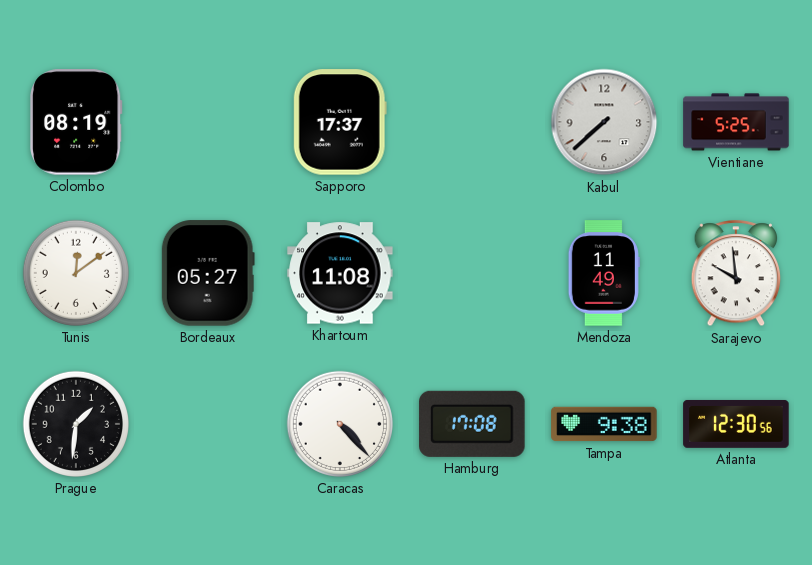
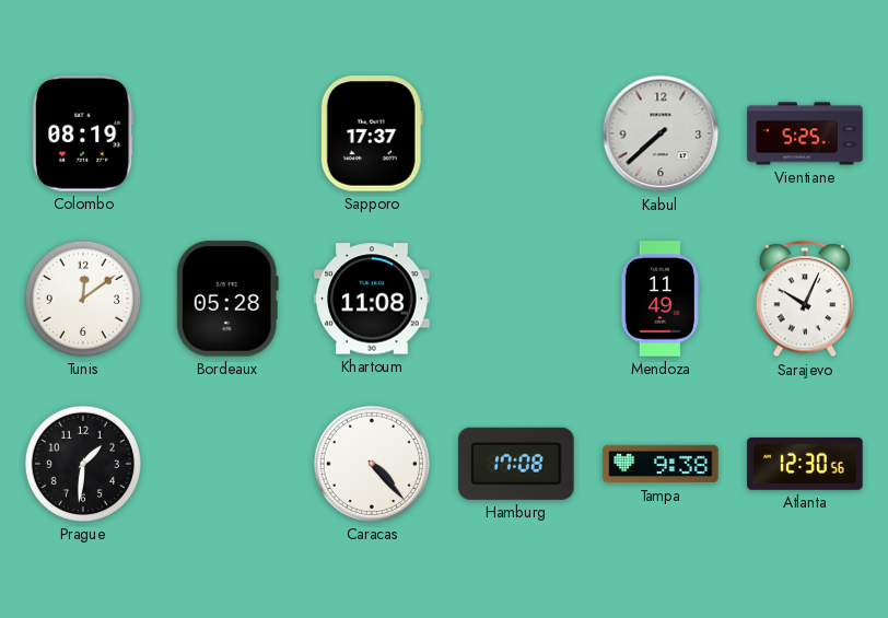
Bordeaux: 05:27 -> 05:28 (227, 299)
Sarajevo: 9:59 -> 10:04 (805, 300)
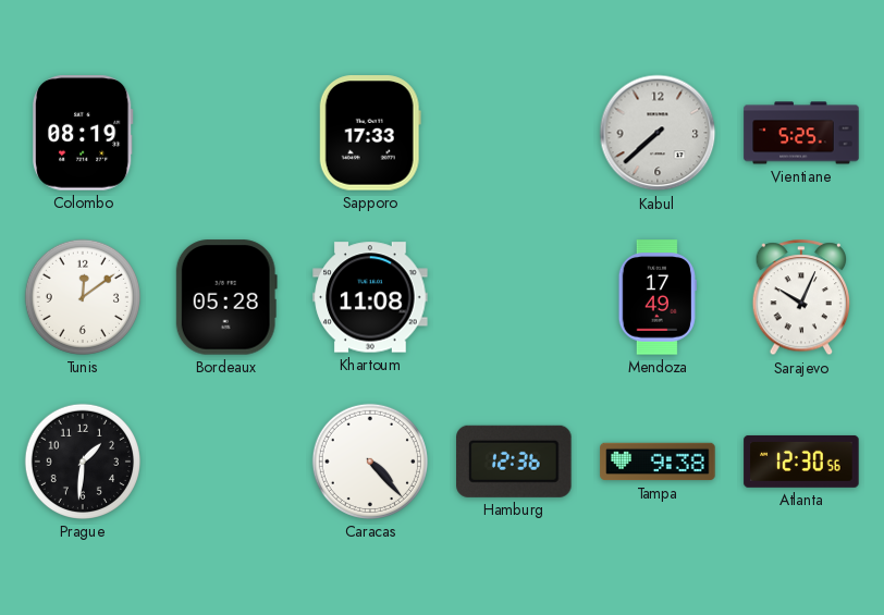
Sapporo: 17:37 -> 17:33 (370, 133)
Mendoza: 11:49 -> 17:49 (658, 297)
Hamburg: 17:08 -> 12:36 (514, 462)
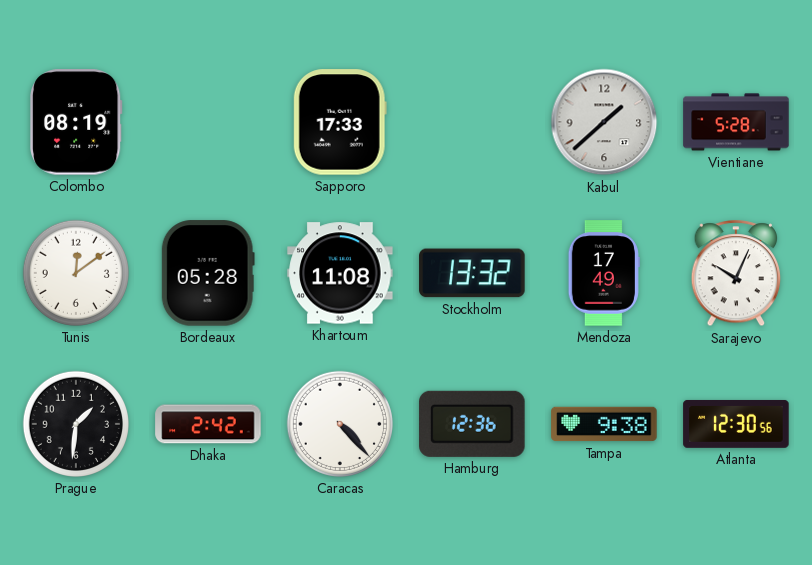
Kabul: 7:38 -> 1:38 (604, 122)
Vientiane: 5:25 -> 5:28 (736, 122)
Stockholm: none -> 13:32 (472, 273)
Dhaka: none -> 2:42 (208, 424)
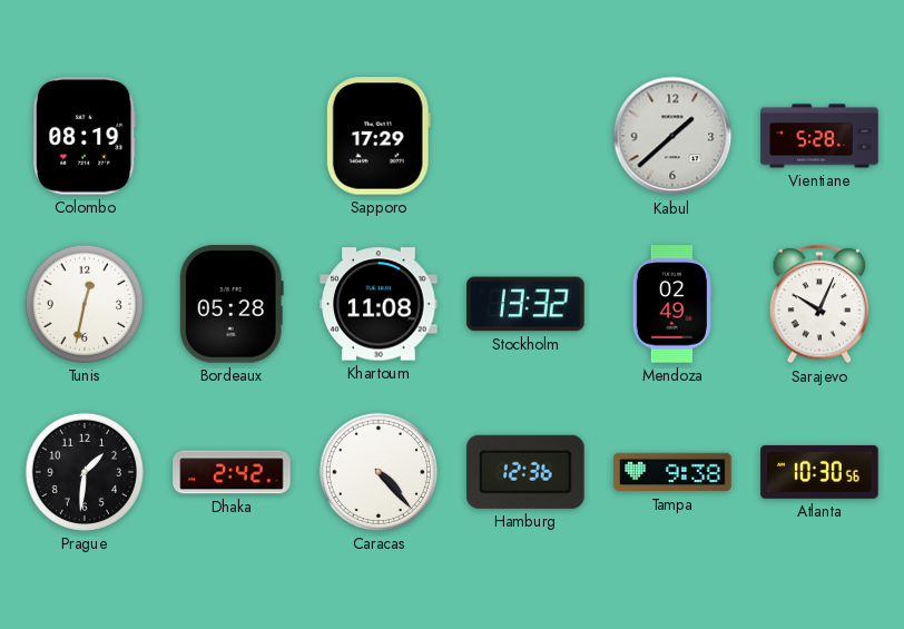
Sapporo: 17:33 -> 17:29 (379, 136)
Tunis: 12:09 -> 12:32 (85, 304)
Mendoza: 17:49 -> 02:49 (672, 304)
Atlanta: 12:30 -> 10:30 (819, 472)
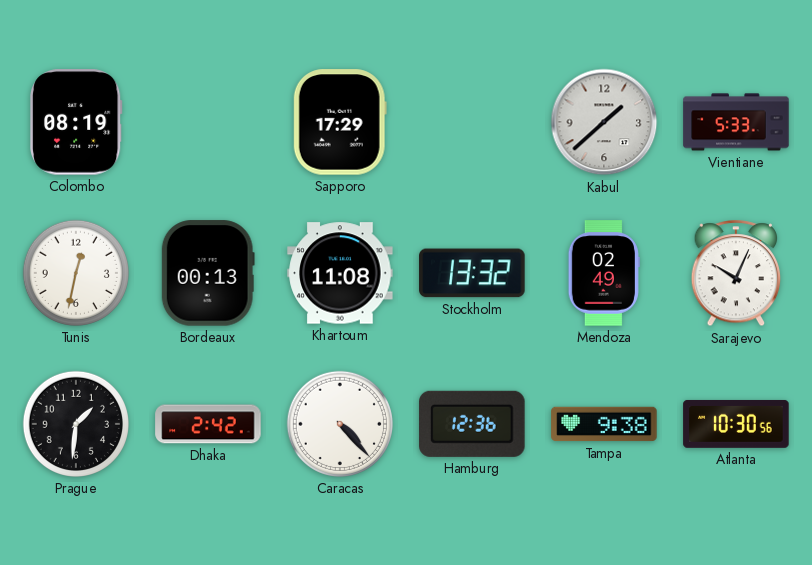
Vientiane: 5:28 -> 5:33 (736, 122)
Bordeaux: 05:28 -> 00:13 (208, 273)
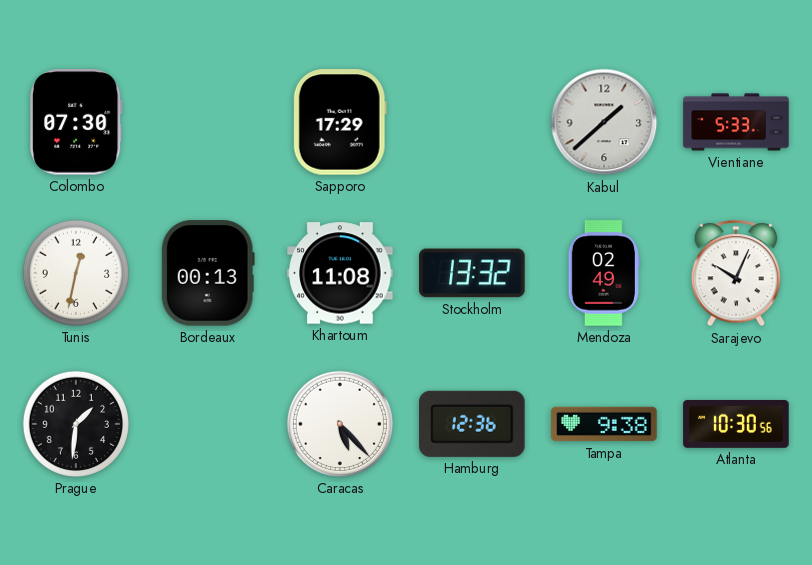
Colombo: 08:19 -> 07:30 (77, 122)
Dhaka: 2:42 -> none (208, 424)
Caracas: 4:23 -> 5:23 (340, 424)
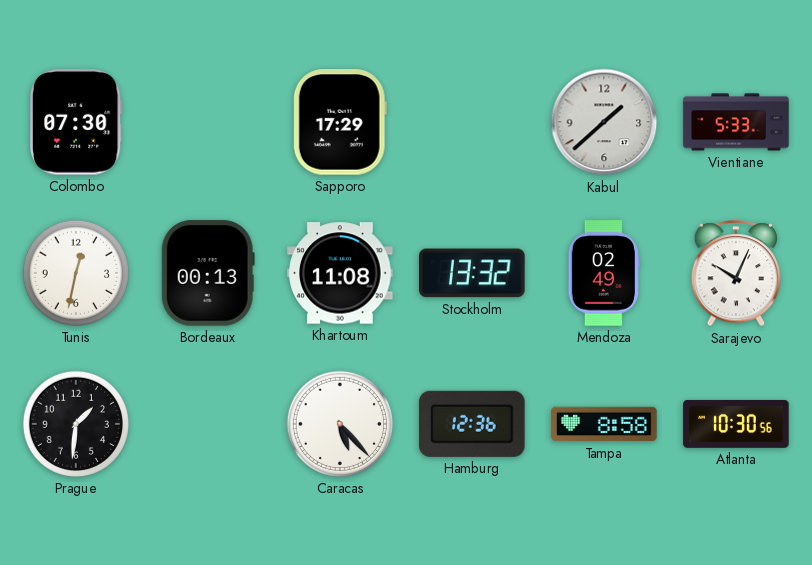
Tampa: 9:38 -> 8:58 (604, 424)
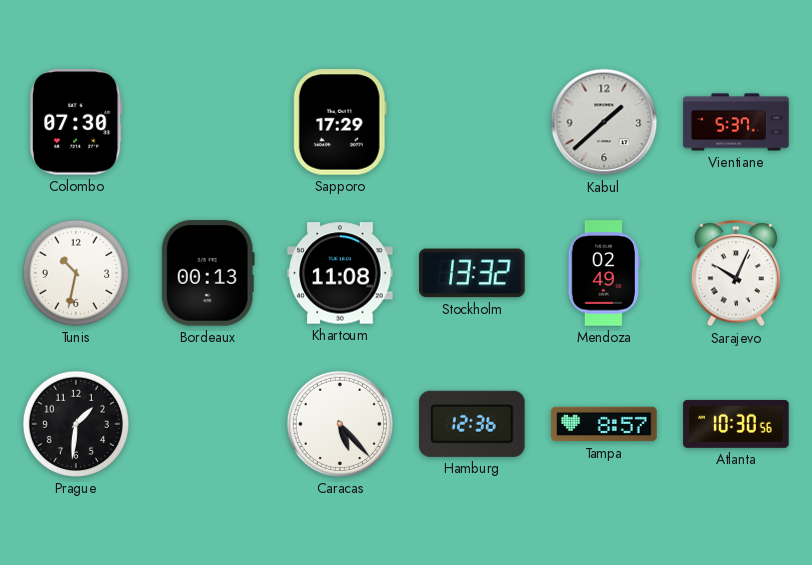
Vientiane: 5:33 -> 5:37 (736, 122)
Tunis: 12:32 -> 10:32 (76, 273)
Tampa: 8:58 -> 8:57 (604, 424)
